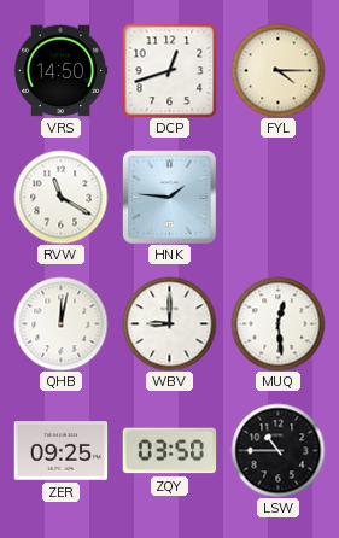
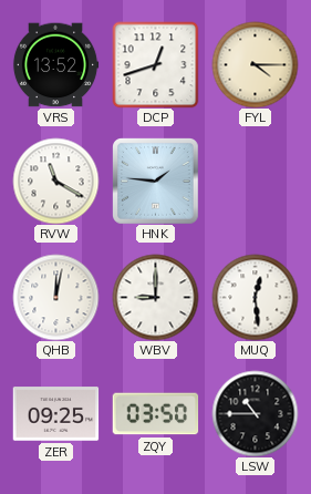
VRS: 14:50 -> 13:52 (55, 65)
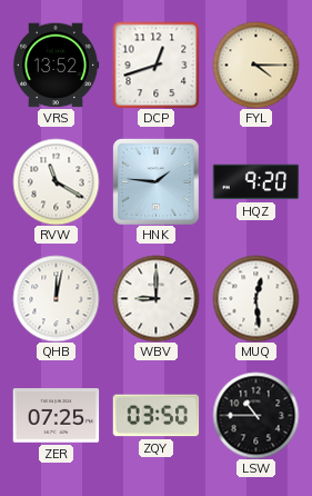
HQZ: none -> 9:20 (255, 182)
ZER: 09:25 -> 07:25 (56, 416)
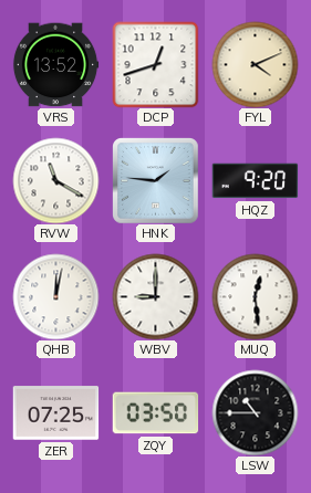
FYL: 4:15 -> 4:11 (255, 64)
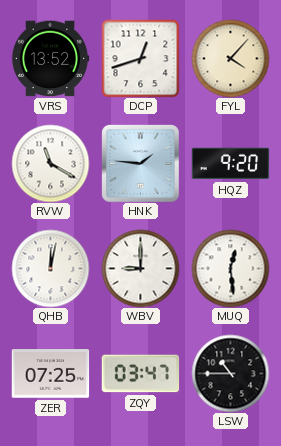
FYL: 4:11 -> 4:07 (230, 58)
ZQY: 03:50 -> 03:47 (140, 374)
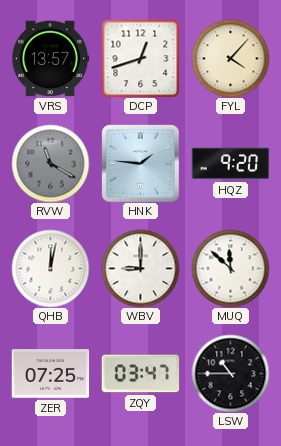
VRS: 13:52 -> 13:57 (50, 59)
RVW dial: white -> grey (50, 163)
MUQ: 12:29 -> 11:52 (230, 268)
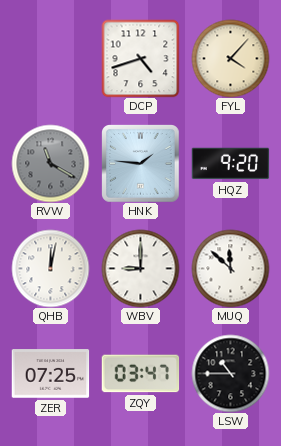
VRS: 13:57 -> none (50, 59)
DCP: 12:42 -> 4:42 (140, 58)
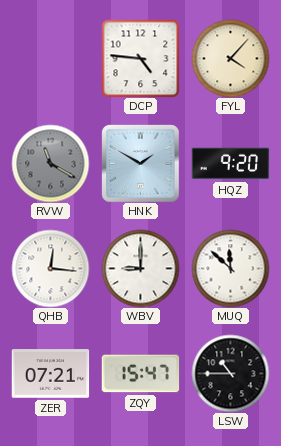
DCP: 4:42 -> 4:46 (140, 58)
HNK: 1:46 -> 1:50 (141, 164)
QHB: 12:02 -> 12:16 (50, 268)
ZER: 07:25 -> 07:21 (50, 374)
ZQY: 03:47 -> 15:47 (140, 374)
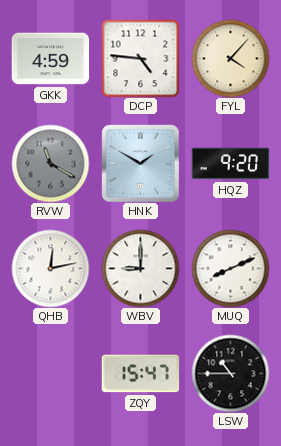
GKK: none -> 4:59 (50, 59)
QHB: 12:16 -> 12:13 (50, 268)
MUQ: 11:52 -> 8:11 (230, 268)
ZER: 07:21 -> none (50, 374)
